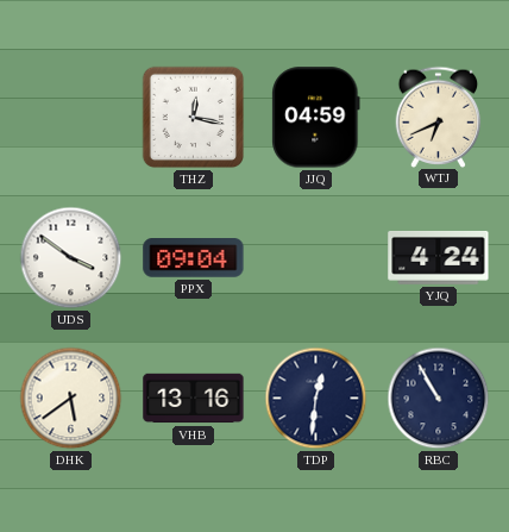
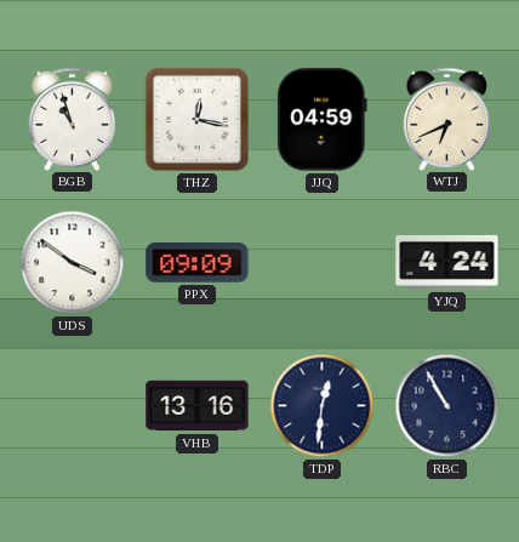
BGB: none -> 10:57 (73, 119)
PPX: 09:04 -> 09:09 (198, 263)
DHK: 5:39 -> none (71, 399)
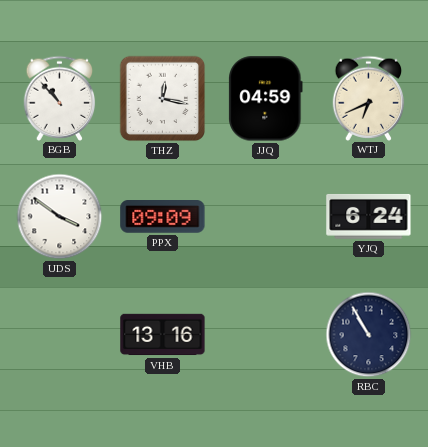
BGB: 10:57 -> 10:53 (60, 98)
YJQ: 4:24 -> 6:24 (369, 216)
TDP: 12:31 -> none (323, 406)
